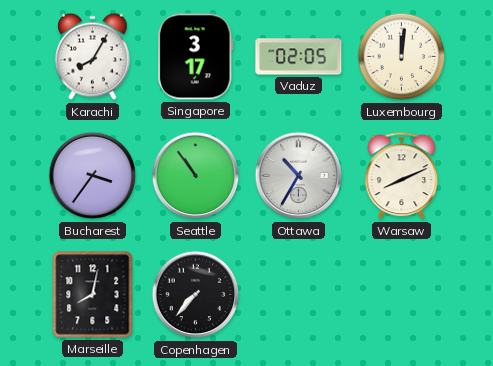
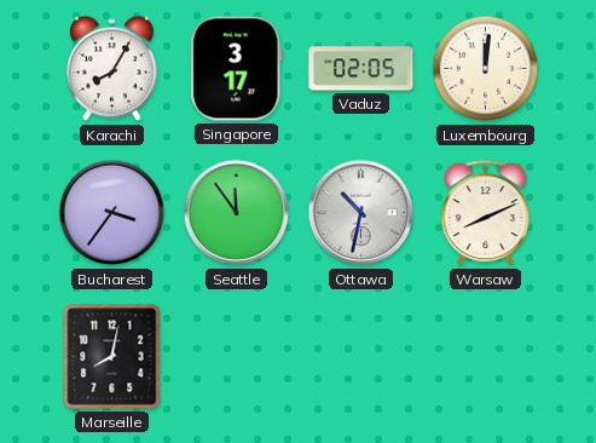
Seattle: 10:54 -> 11:54 (237, 213)
Ottawa: 10:35 -> 10:32 (361, 213)
Copenhagen: 7:37 -> none (196, 295)
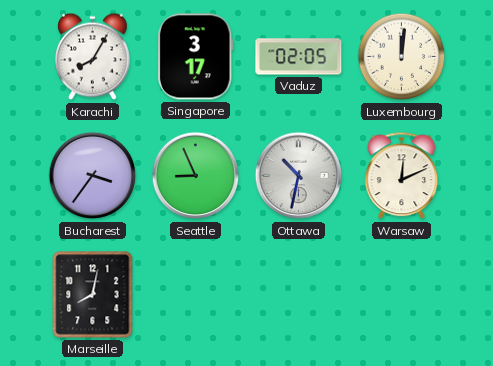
Seattle: 11:54 -> 8:56 (196, 176)
Warsaw: 8:11 -> 12:11 (402, 176)
